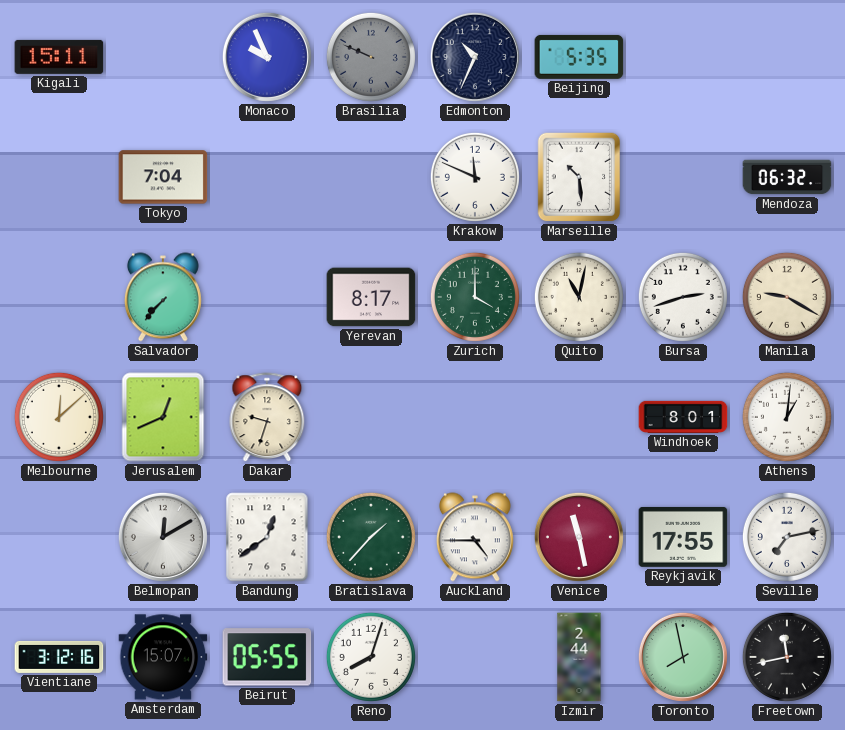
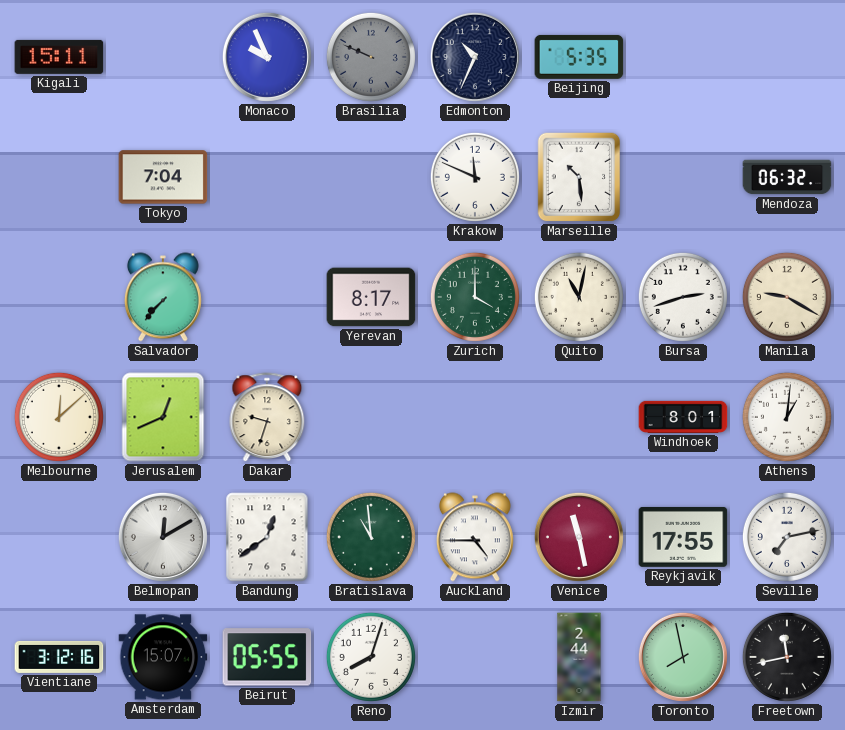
Bratislava: 1:37 -> 10:59 (371, 537)
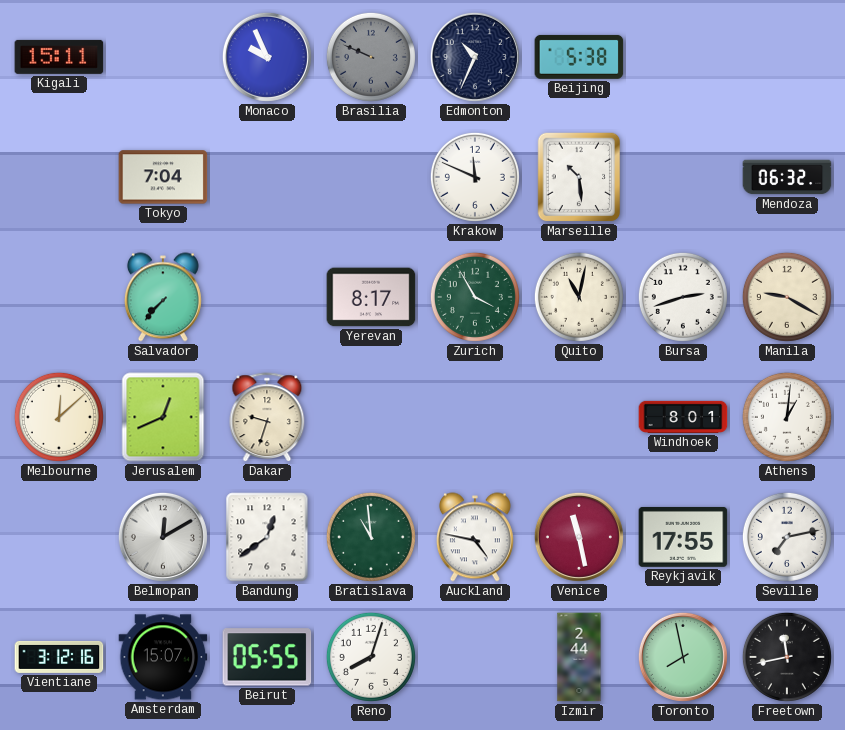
Beijing: 5:35 -> 5:38 (579, 57)
Zurich: 4:00 -> 3:55 (475, 297)
Auckland: 4:45 -> 4:47 (475, 537)
